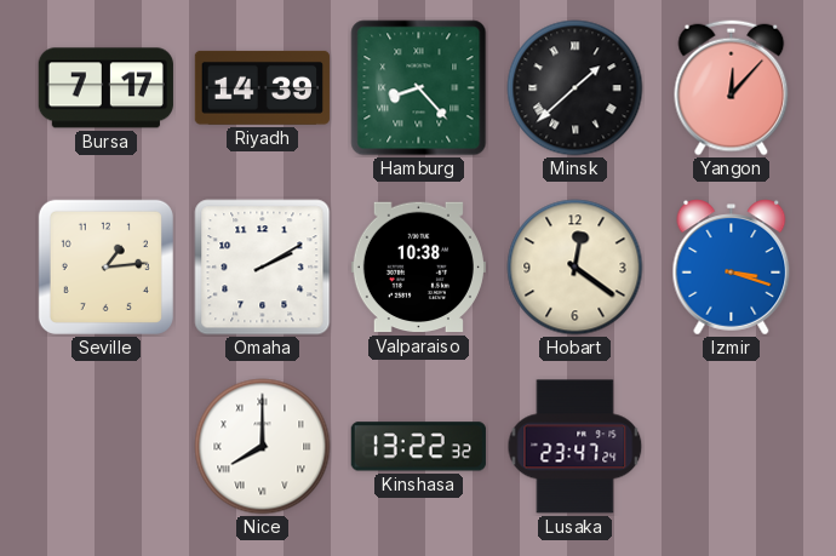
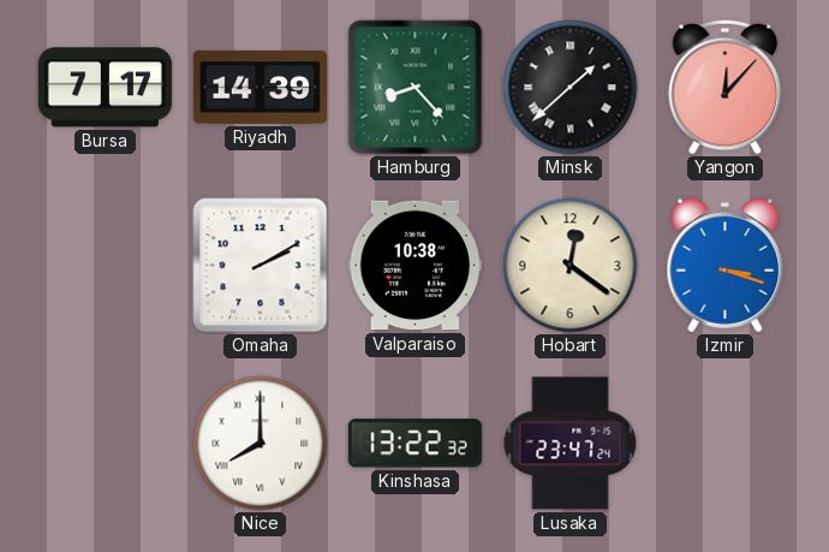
Seville: 1:14 -> none (105, 266)
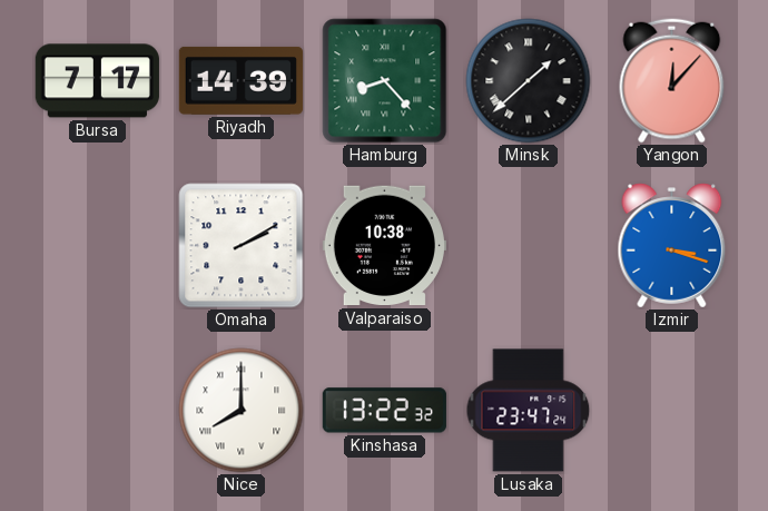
Hobart: 12:21 -> none (571, 266)
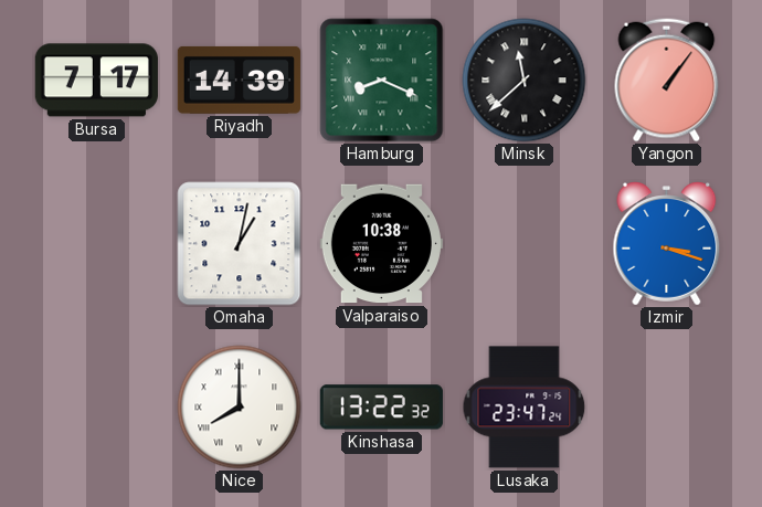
Hamburg: 8:23 -> 8:19 (382, 81)
Minsk: 1:38 -> 11:38 (525, 81)
Yangon: 12:07 -> 1:06 (667, 81)
Omaha: 2:10 -> 1:02 (240, 244)
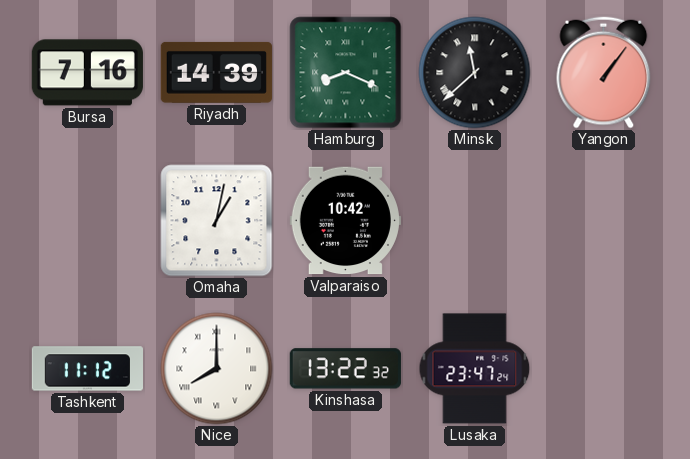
Bursa: 7:17 -> 7:16 (87, 73)
Valparaiso: 10:38 -> 10:42 (345, 221)
Izmir: 3:18 -> none (667, 244)
Tashkent: none -> 11:12 (87, 369)
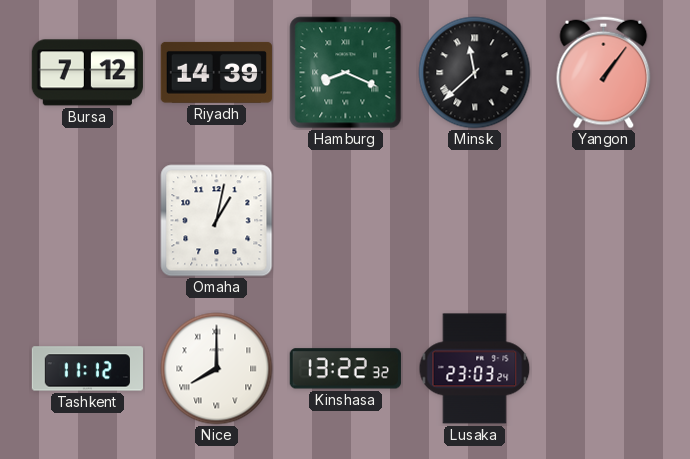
Bursa: 7:16 -> 7:12 (87, 73)
Valparaiso: 10:42 -> none (345, 221)
Lusaka: 23:47 -> 23:03 (475, 369)
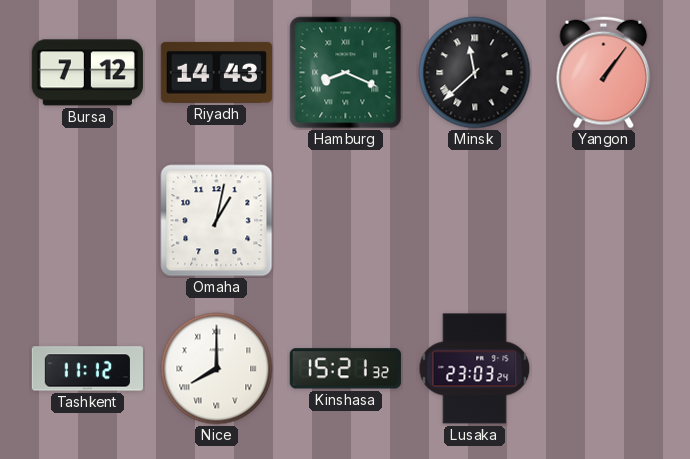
Riyadh: 14:39 -> 14:43 (216, 72)
Kinshasa: 13:22 -> 15:21 (345, 369)
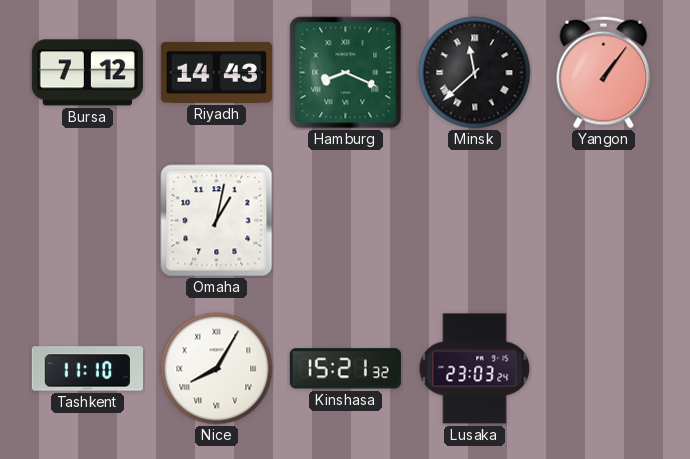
Tashkent: 11:12 -> 11:10 (87, 369)
Nice: 8:00 -> 8:05 (217, 369)
